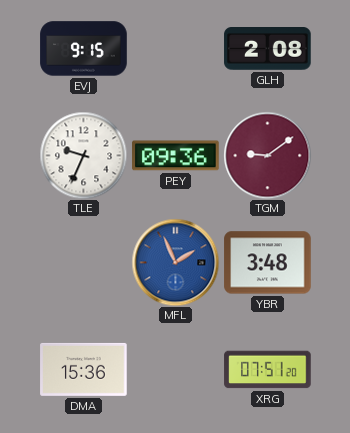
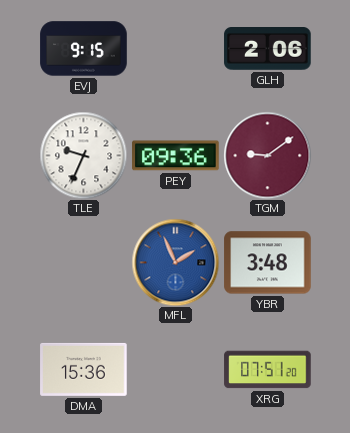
GLH: 2:08 -> 2:06 (268, 49)
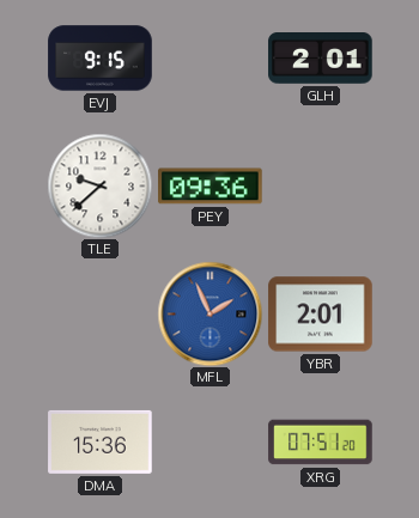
GLH: 2:06 -> 2:01 (321, 59)
TLE: 9:34 -> 9:38 (99, 185)
TGM: 9:09 -> none (267, 155)
YBR: 3:48 -> 2:01 (321, 315)
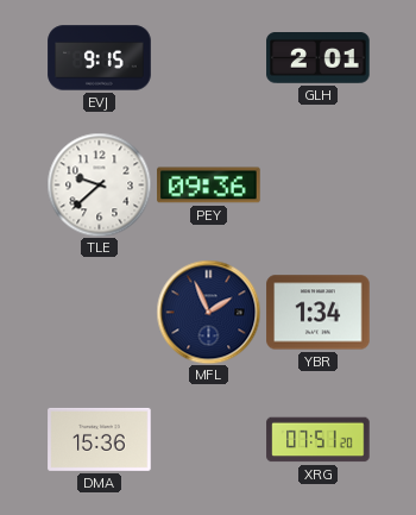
MFL dial: blue -> navy (208, 312)
YBR: 2:01 -> 1:34 (319, 313)
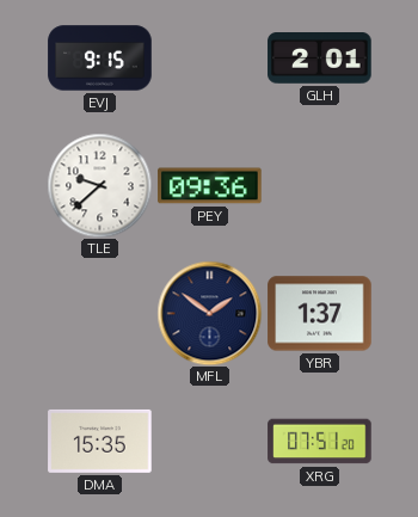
MFL: 1:56 -> 1:51 (209, 313)
YBR: 1:34 -> 1:37 (320, 314)
DMA: 15:36 -> 15:35 (100, 441)
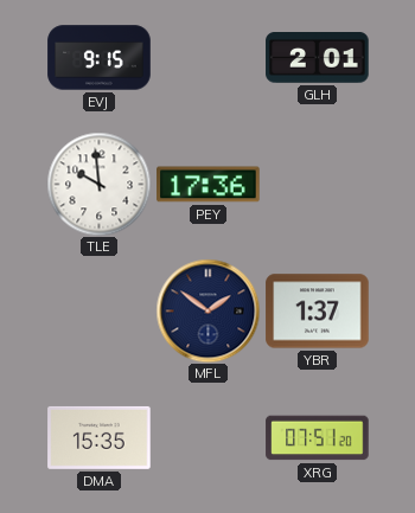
TLE: 9:38 -> 9:59 (98, 184)
PEY: 09:36 -> 17:36 (209, 185)
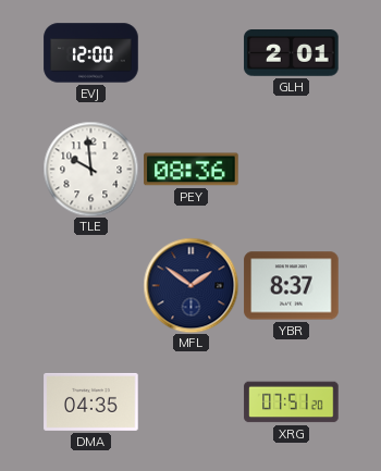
EVJ: 9:15 -> 12:00 (91, 53)
PEY: 17:36 -> 08:36 (192, 170)
YBR: 1:37 -> 8:37 (292, 286)
DMA: 15:35 -> 04:35 (91, 401)
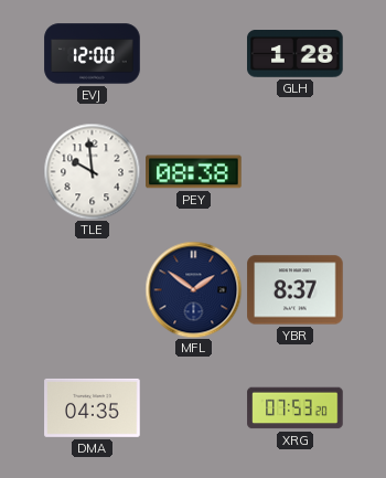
GLH: 2:01 -> 1:28 (296, 54)
PEY: 08:36 -> 08:38 (194, 172)
XRG: 07:51 -> 07:53 (296, 408)
